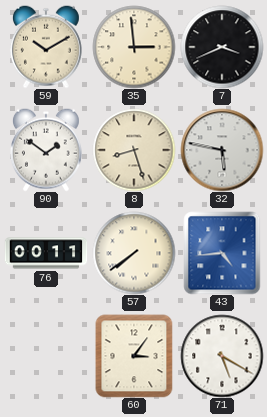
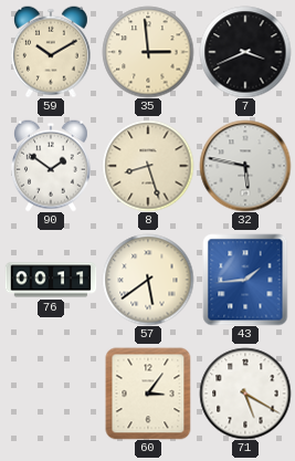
57: 7:39 -> 5:39 (148, 280)
43: 4:44 -> 1:44 (245, 280)
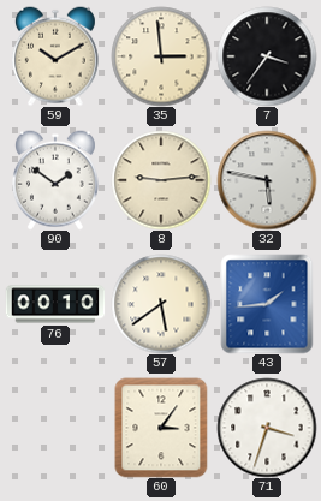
7: 3:41 -> 3:36 (267, 56)
8: 8:27 -> 9:14 (161, 180)
76: 00:11 -> 00:10 (55, 304)
71: 5:20 -> 3:33 (267, 428)
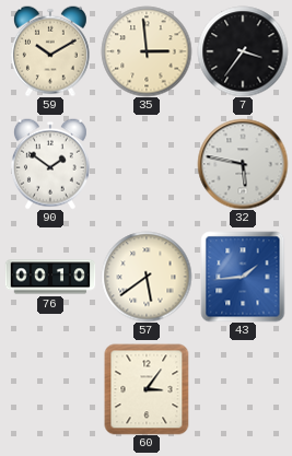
8: 9:14 -> none (161, 180)
71: 3:33 -> none (267, 428)
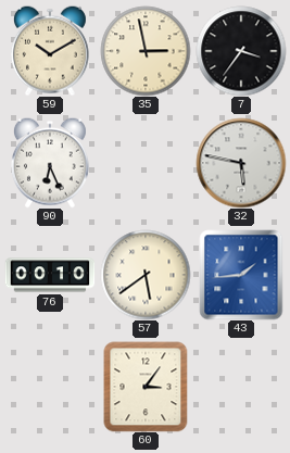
35: 2:59 -> 2:58 (146, 51)
90: 1:51 -> 6:26 (50, 163)
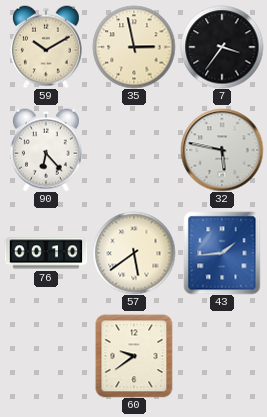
90: 6:26 -> 6:23 (46, 150)
60: 3:06 -> 9:39 (134, 356)
